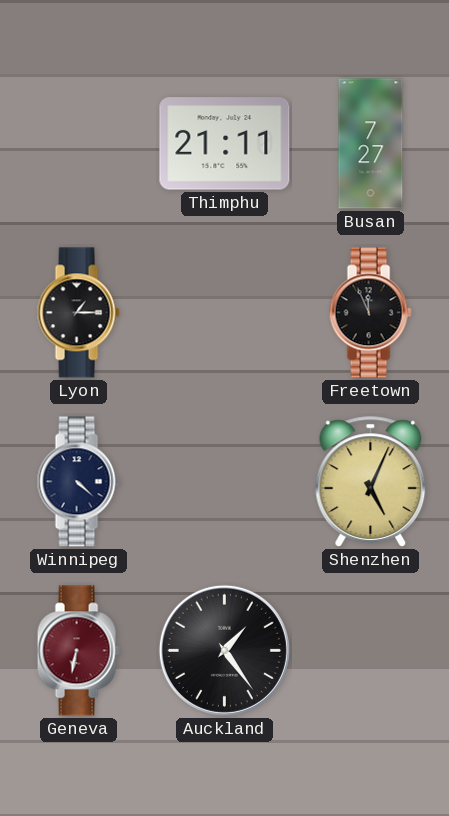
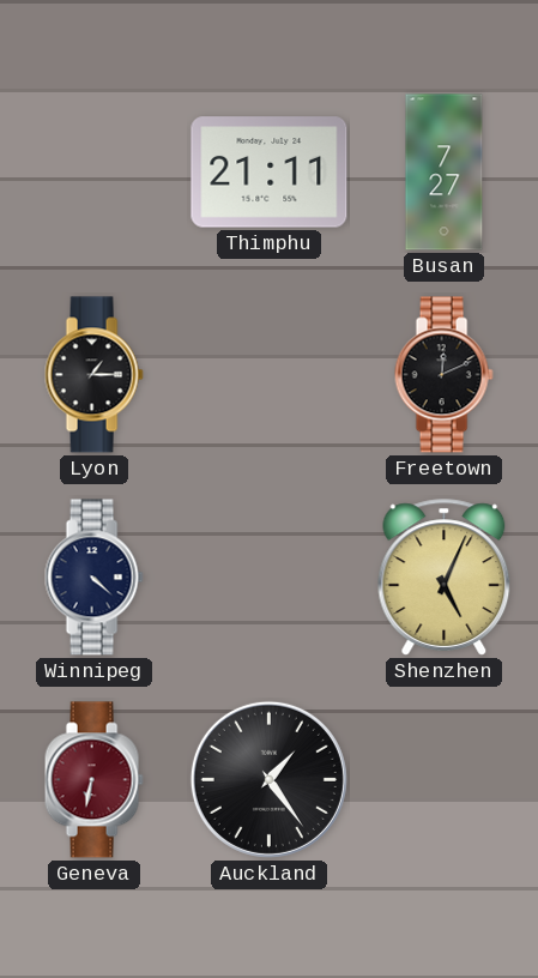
Freetown: 11:56 -> 12:11 (443, 375)
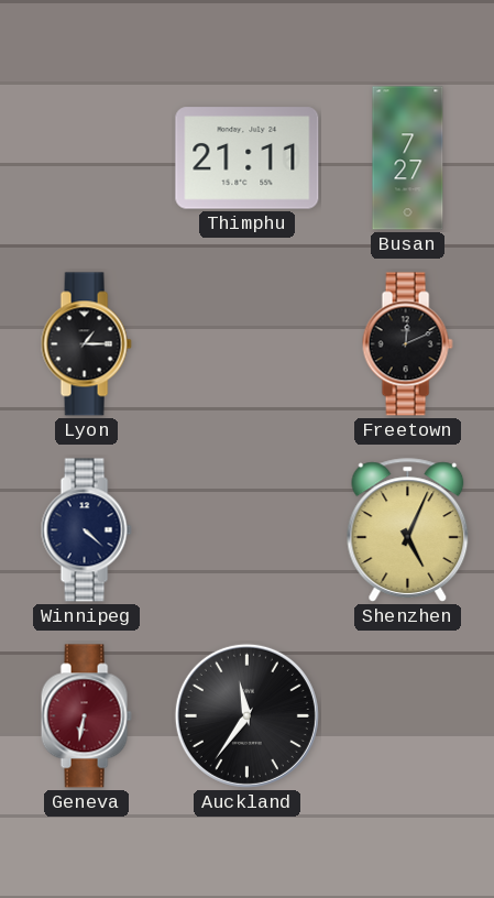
Auckland: 1:24 -> 11:36 (246, 715)
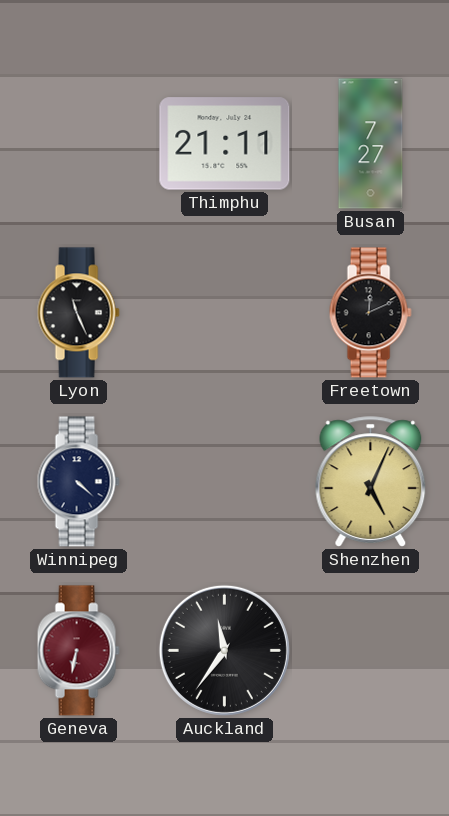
Lyon: 1:15 -> 11:26 (78, 313)
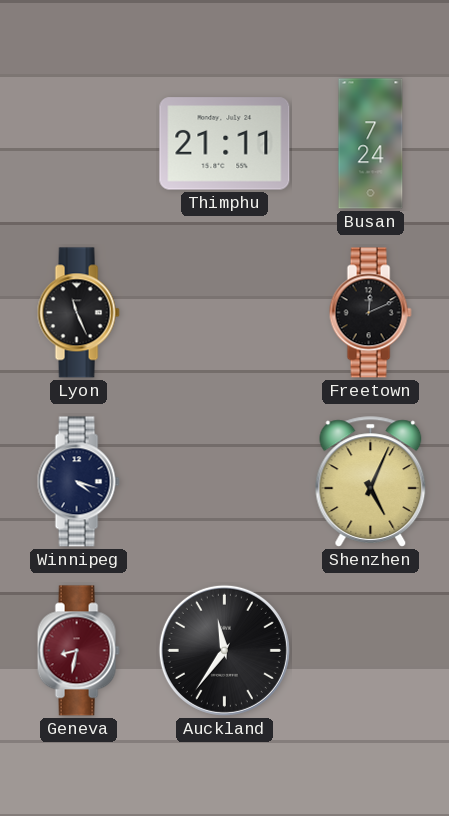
Busan: 7:27 -> 7:24 (371, 144)
Winnipeg: 4:22 -> 4:18 (78, 482)
Geneva: 6:32 -> 8:32 (78, 651)
